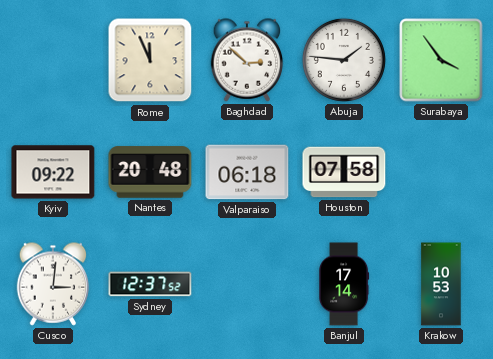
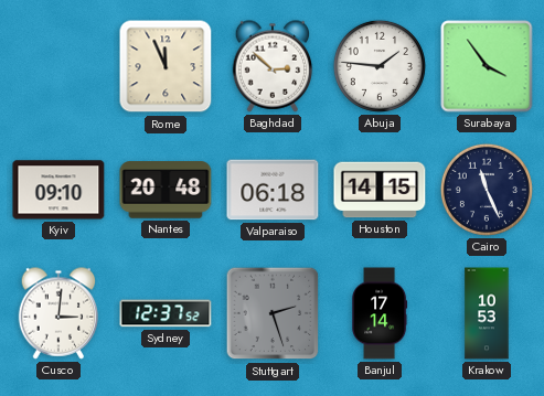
Kyiv: 09:22 -> 09:10 (58, 190)
Houston: 07:58 -> 14:15 (380, 190)
Cairo: none -> 11:26 (487, 190)
Stuttgart: none -> 2:27 (273, 313)
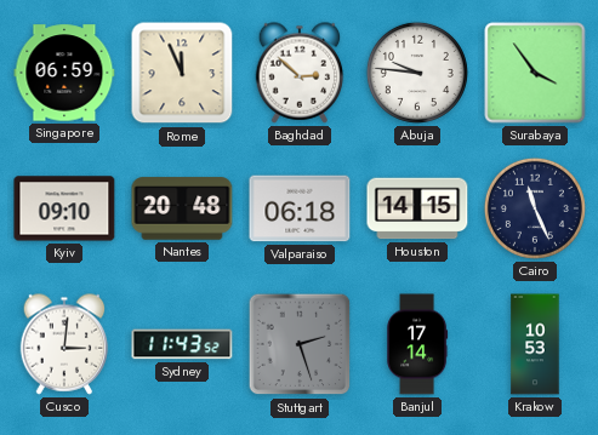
Singapore: none -> 06:59 (64, 73)
Abuja: 1:46 -> 9:46 (417, 73)
Sydney: 12:37 -> 11:43 (182, 344)
